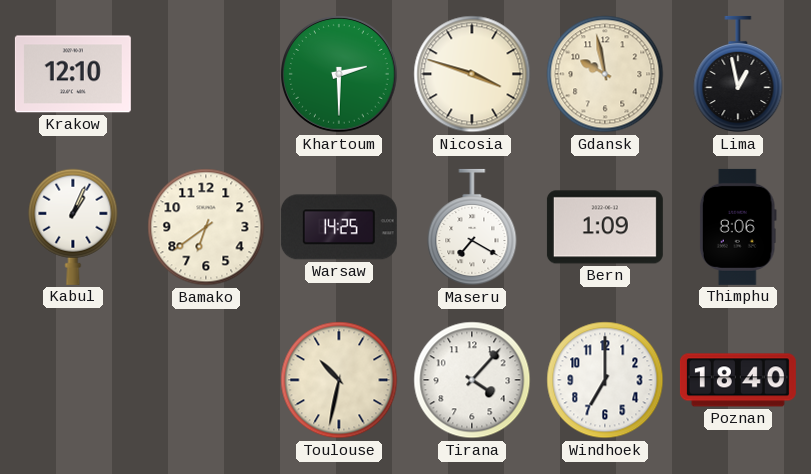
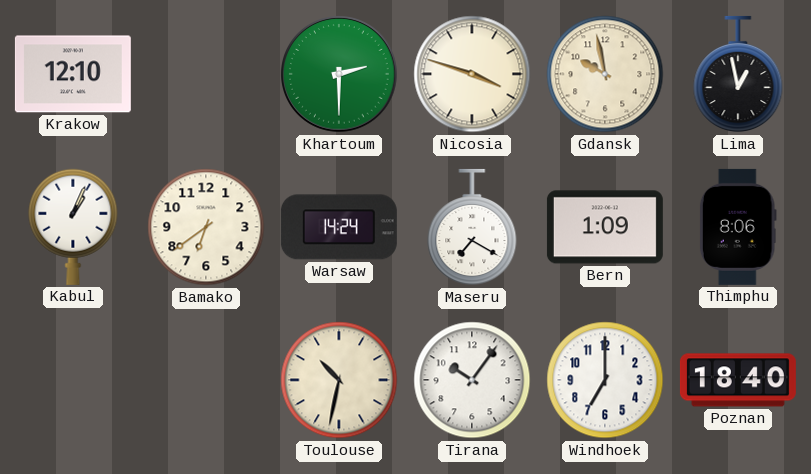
Warsaw: 14:25 -> 14:24 (339, 227)
Tirana: 4:07 -> 10:06 (472, 380)
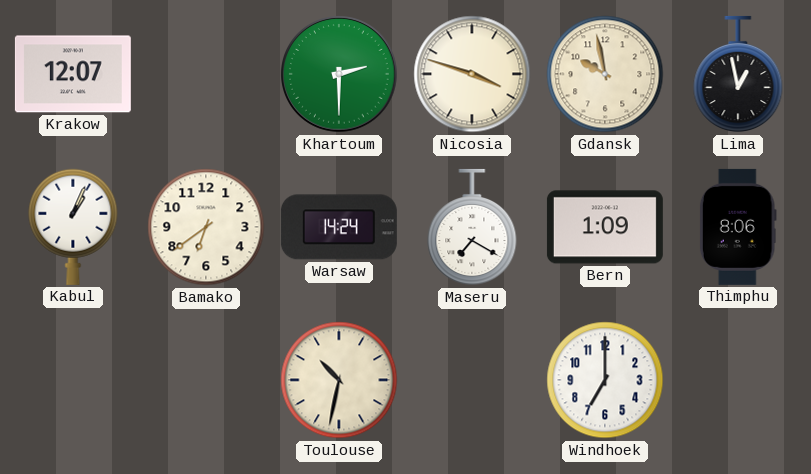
Krakow: 12:10 -> 12:07 (73, 74)
Tirana: 10:06 -> none (472, 380)
Poznan: 18:40 -> none (738, 380)
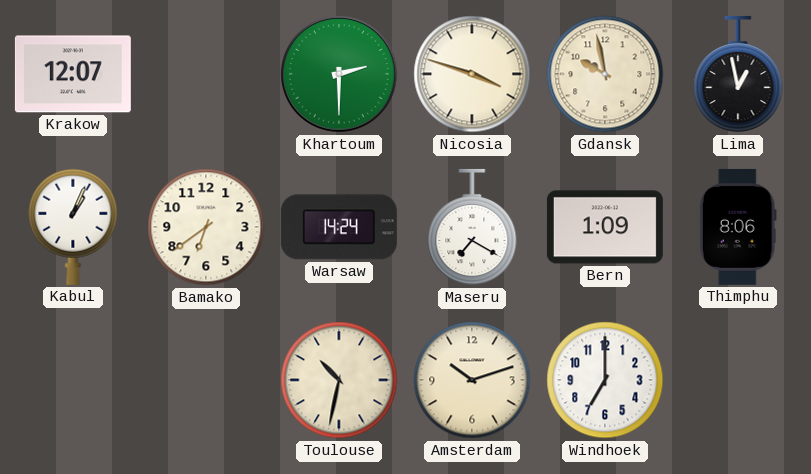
Amsterdam: none -> 10:12 (472, 380)
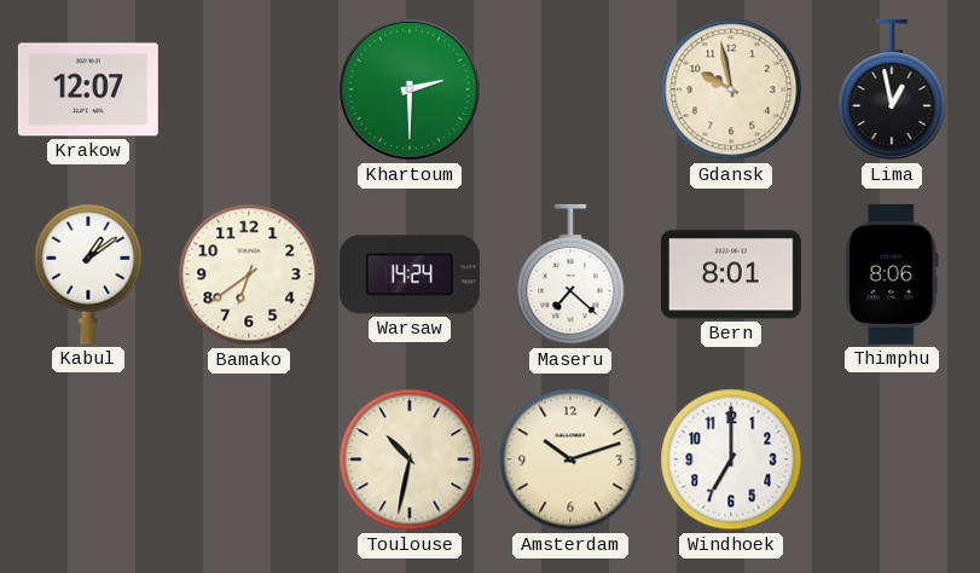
Nicosia: 3:48 -> none (472, 74)
Kabul: 1:04 -> 1:09 (88, 274)
Maseru: 7:20 -> 7:22 (570, 274)
Bern: 1:09 -> 8:01 (731, 274)
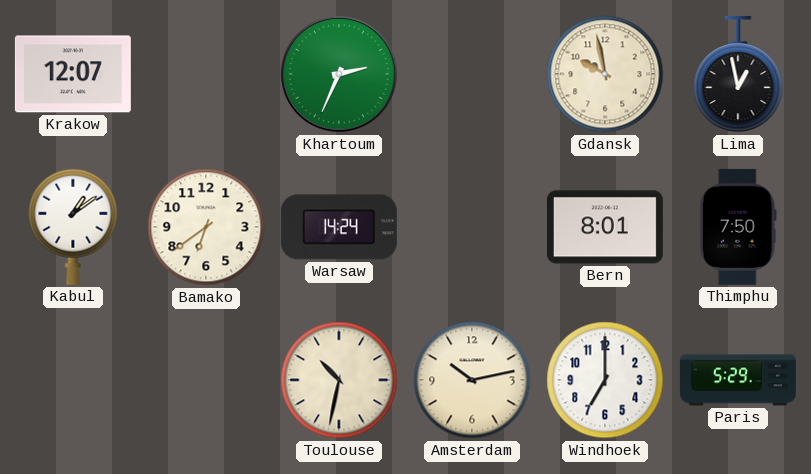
Khartoum: 2:30 -> 2:34 (340, 75)
Maseru: 7:22 -> none (570, 274)
Thimphu: 8:06 -> 7:50 (738, 227)
Amsterdam: 10:12 -> 10:13 (472, 380)
Paris: none -> 5:29 (738, 380)
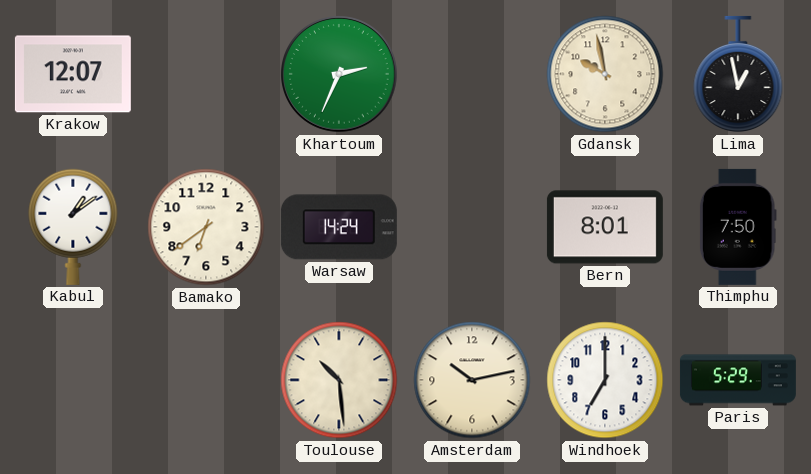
Toulouse: 10:32 -> 10:29 (339, 380)
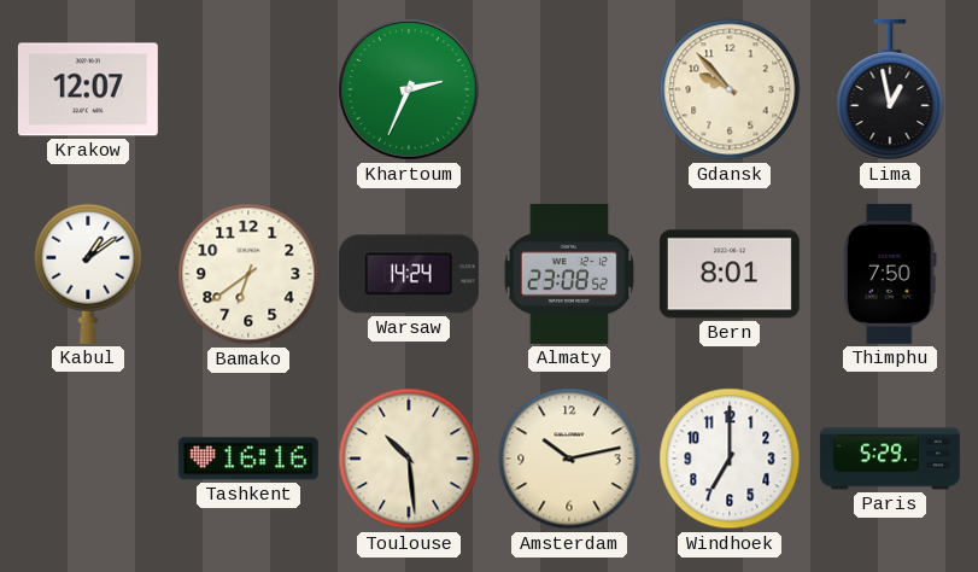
Gdansk: 9:58 -> 9:53 (730, 89)
Almaty: none -> 23:08 (569, 274)
Tashkent: none -> 16:16 (248, 459)
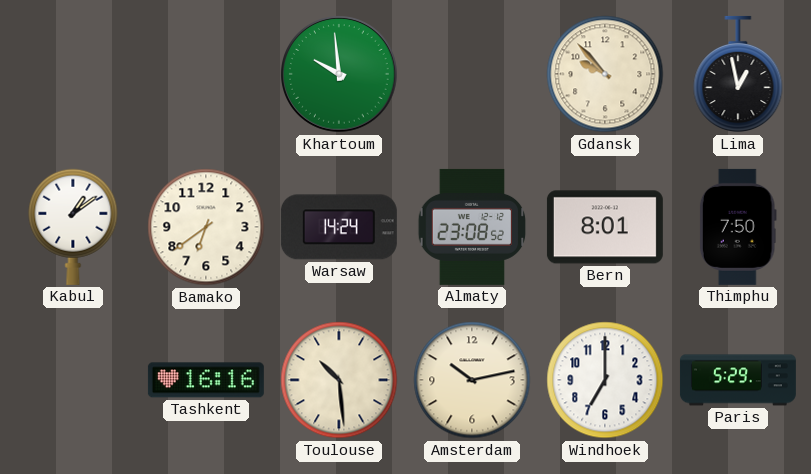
Krakow: 12:07 -> none (88, 89)
Khartoum: 2:34 -> 9:59 (340, 75)
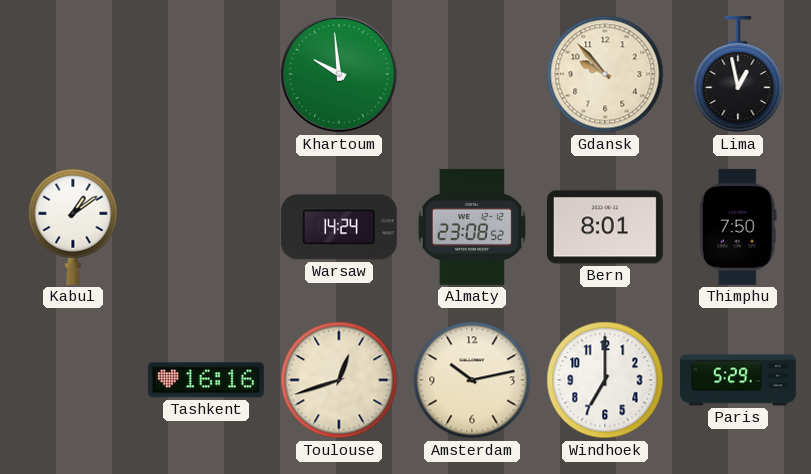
Bamako: 6:39 -> none (206, 227)
Toulouse: 10:29 -> 12:42 (339, 380)
